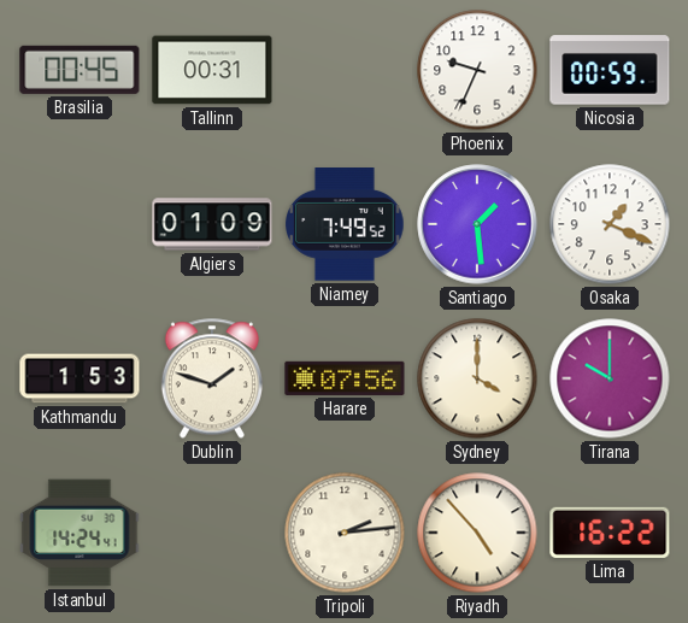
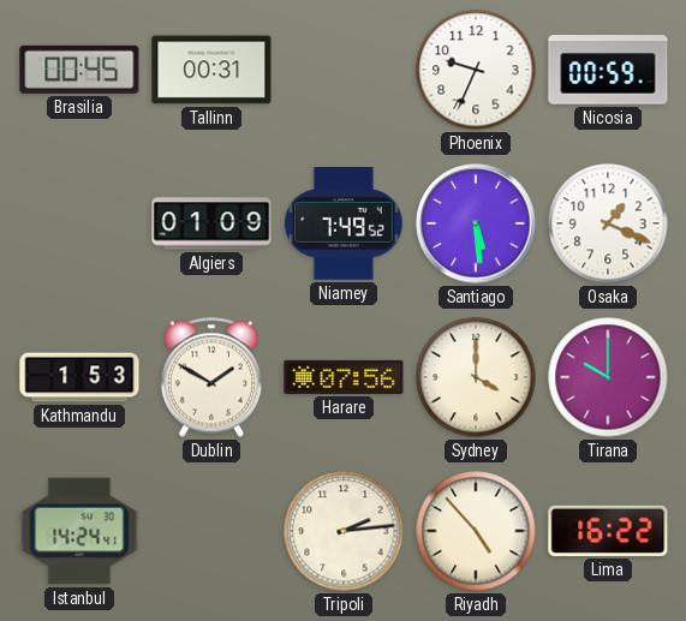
Santiago: 1:29 -> 5:29 (476, 223)
Dublin: 1:48 -> 1:50 (211, 377)
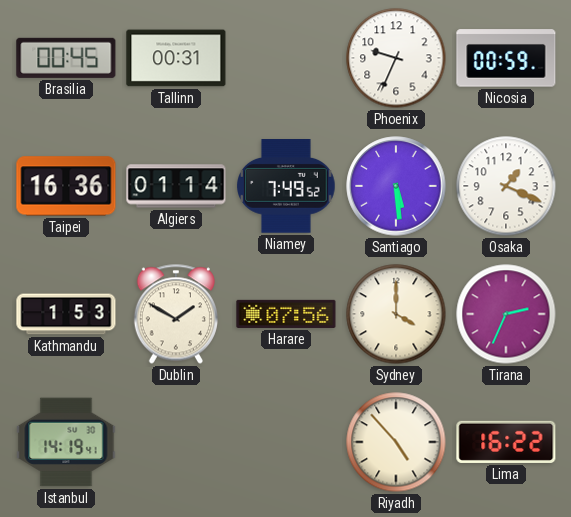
Taipei: none -> 16:36 (66, 186)
Algiers: 01:09 -> 01:14 (176, 186)
Tirana: 10:00 -> 2:34 (506, 314)
Istanbul: 14:24 -> 14:19 (66, 442)
Tripoli: 2:14 -> none (344, 531)
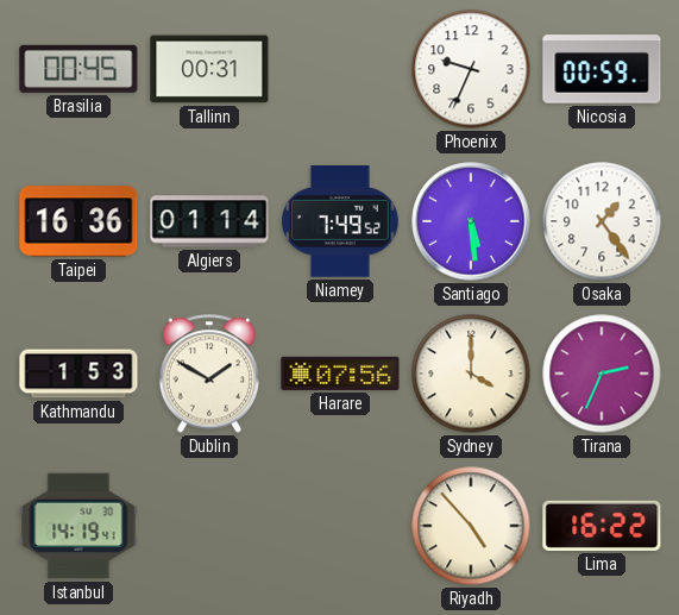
Osaka: 1:19 -> 1:24 (602, 221)
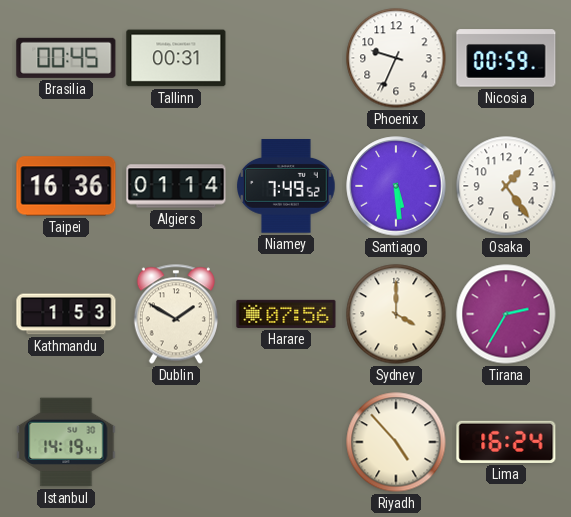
Tirana: 2:34 -> 2:35 (506, 314)
Lima: 16:22 -> 16:24 (506, 442)
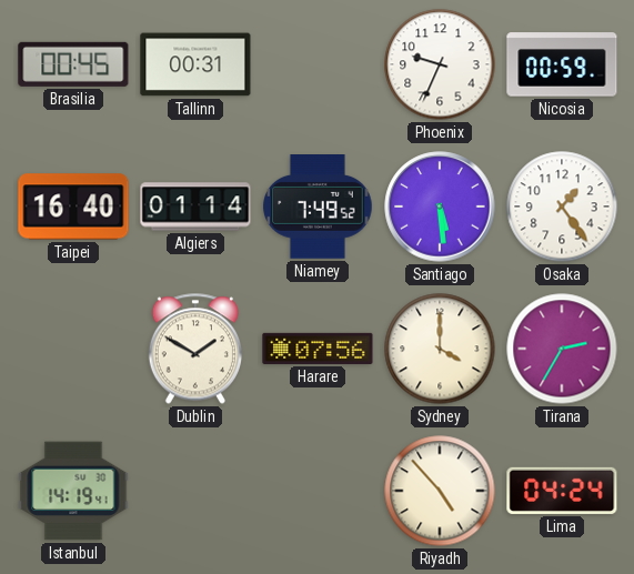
Taipei: 16:36 -> 16:40 (73, 207)
Kathmandu: 1:53 -> none (66, 314)
Lima: 16:24 -> 04:24 (562, 491)
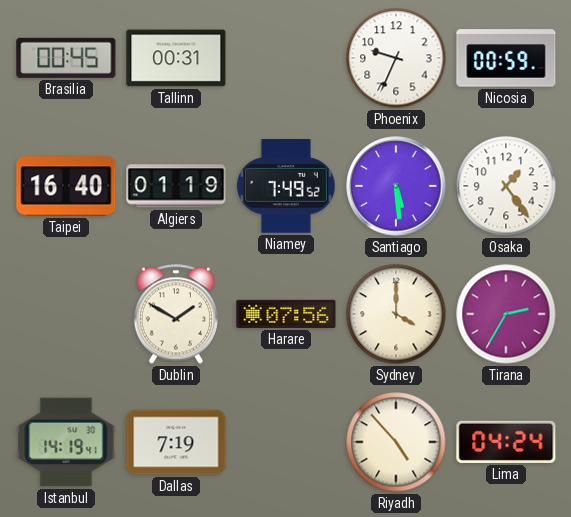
Algiers: 01:14 -> 01:19 (176, 186)
Dallas: none -> 7:19 (176, 442)
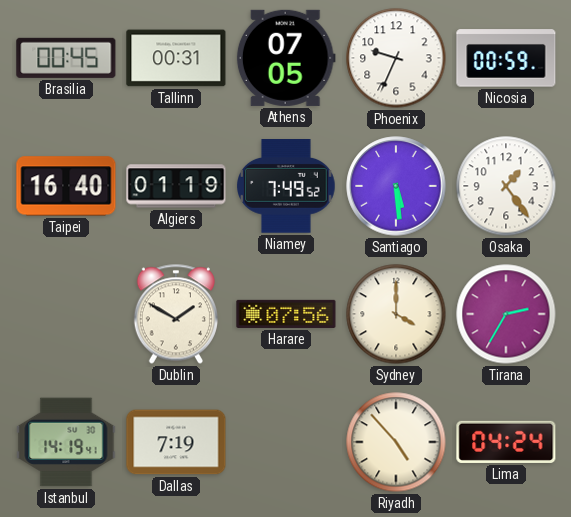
Athens: none -> 07:05 (286, 58)
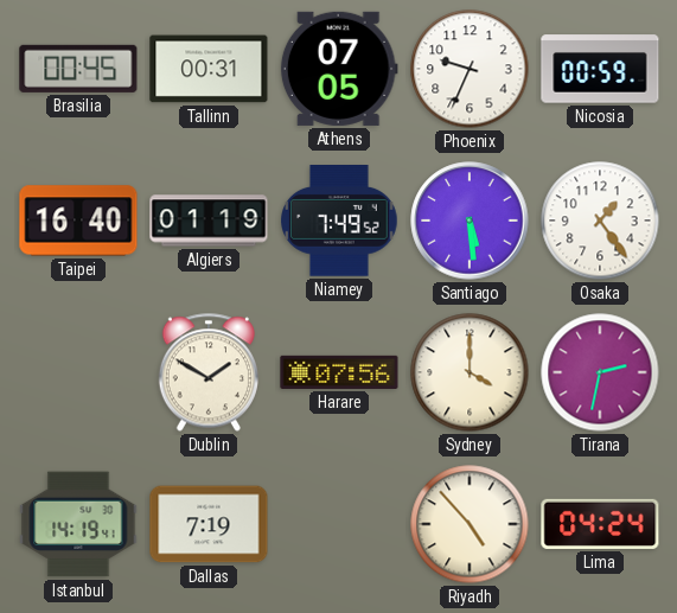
Tirana: 2:35 -> 2:32 (600, 372)
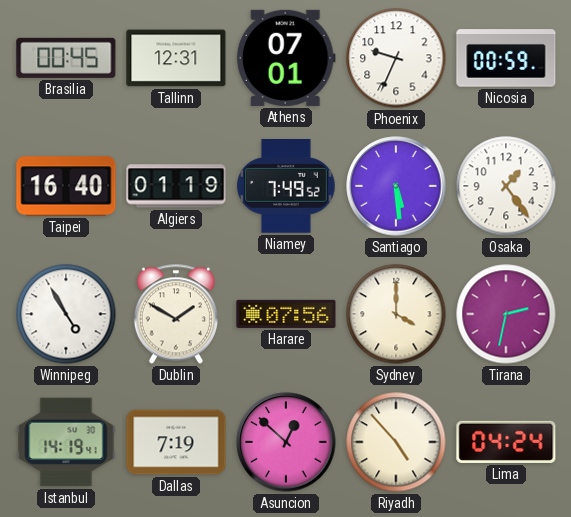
Tallinn: 00:31 -> 12:31 (176, 58)
Athens: 07:05 -> 07:01 (286, 58)
Winnipeg: none -> 4:55 (66, 314)
Asuncion: none -> 12:52 (286, 442)
